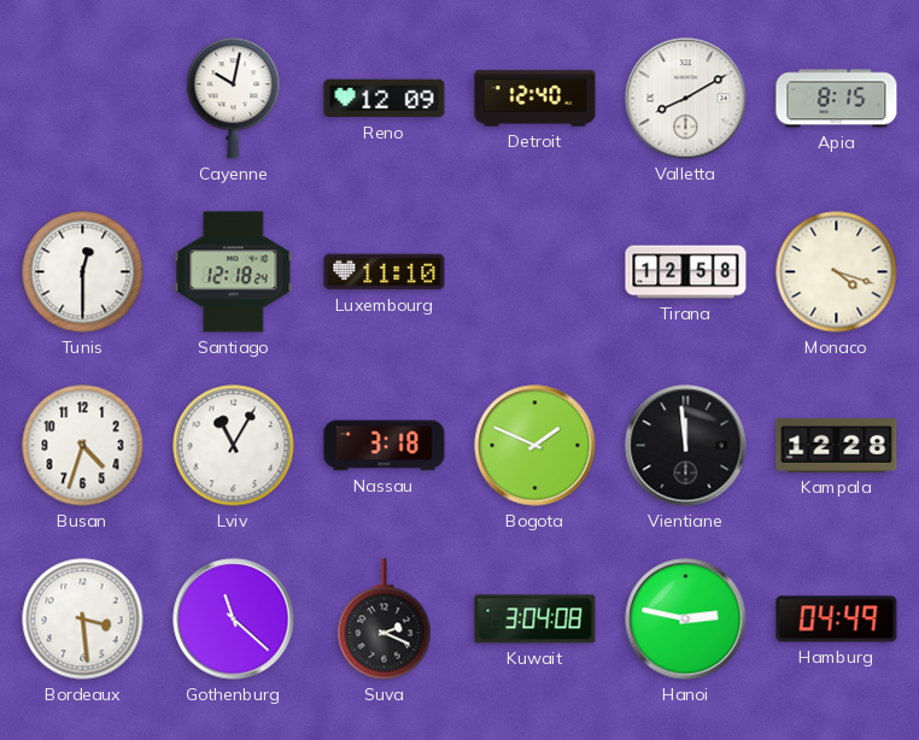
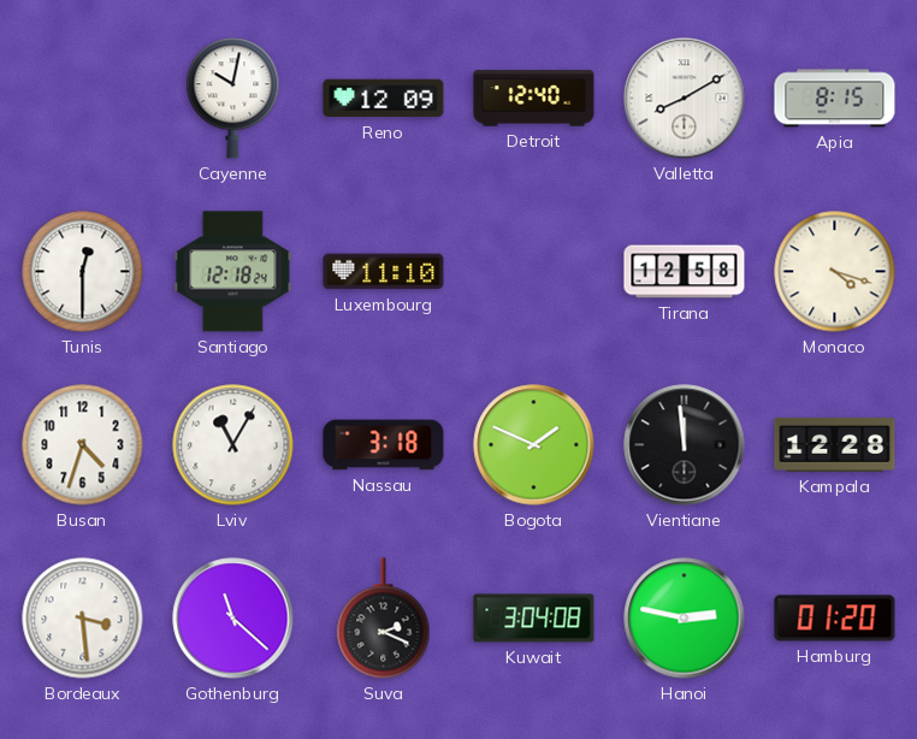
Hamburg: 04:49 -> 01:20 (835, 619)
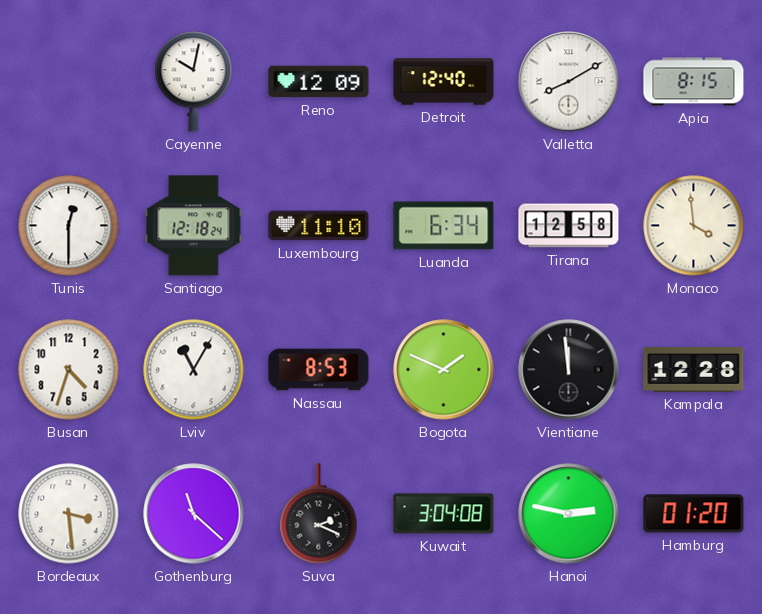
Luanda: none -> 6:34 (444, 226)
Monaco: 4:18 -> 3:59 (694, 226)
Nassau: 3:18 -> 8:53 (319, 370)
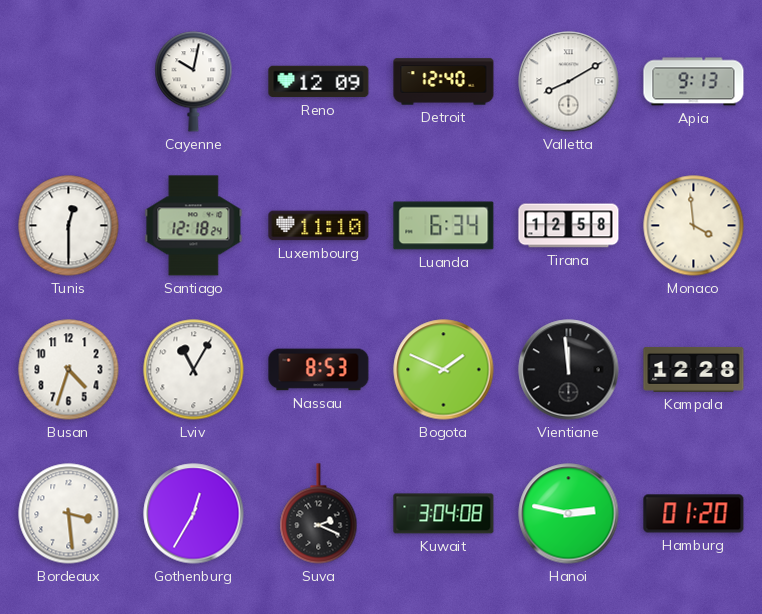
Apia: 8:15 -> 9:13 (694, 82)
Gothenburg: 11:22 -> 12:35 (194, 514)
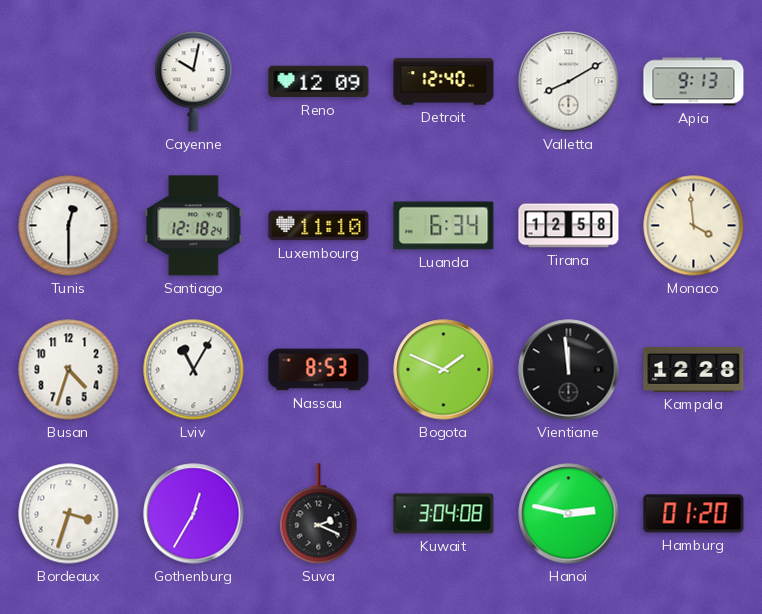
Bordeaux: 3:29 -> 3:33 (69, 514)
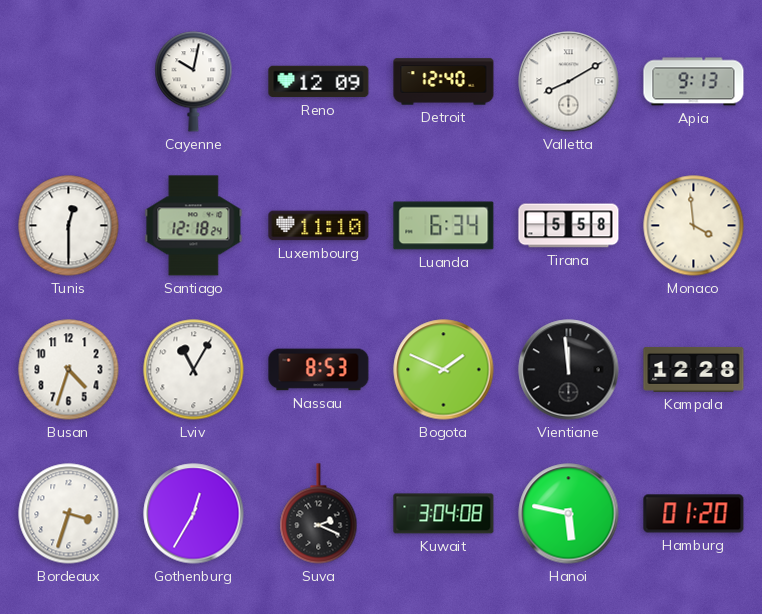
Tirana: 12:58 -> 5:58 (569, 226)
Hanoi: 2:47 -> 5:47 (569, 514)
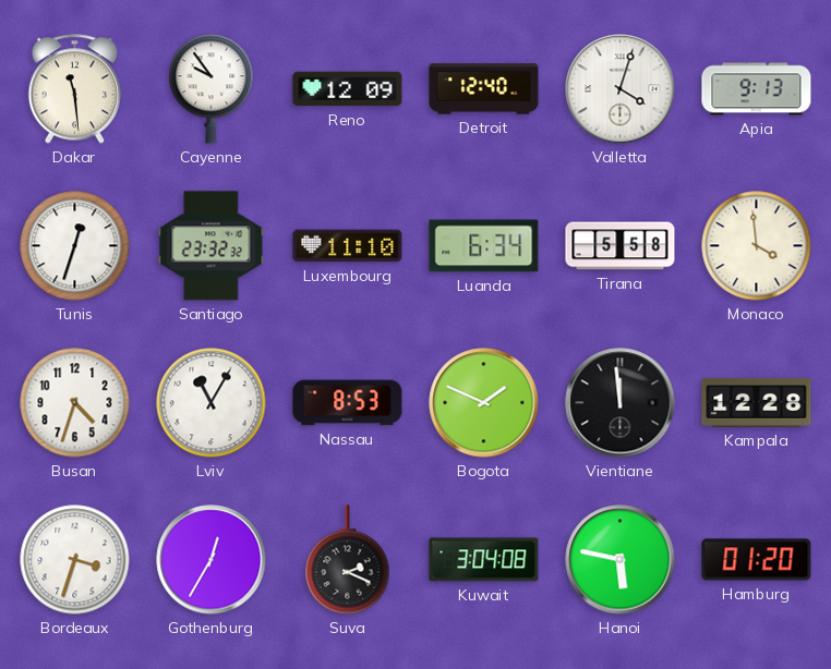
Dakar: none -> 11:29 (74, 89)
Cayenne: 10:02 -> 9:54 (212, 89)
Valletta: 8:10 -> 4:03 (621, 89)
Tunis: 12:30 -> 12:33 (75, 246)
Santiago: 12:18 -> 23:32 (212, 246)
